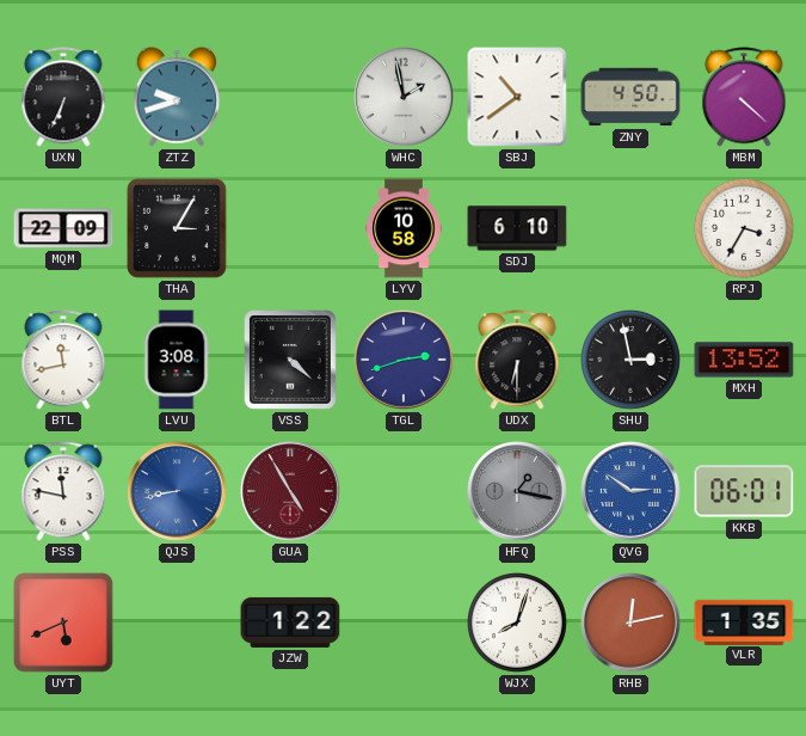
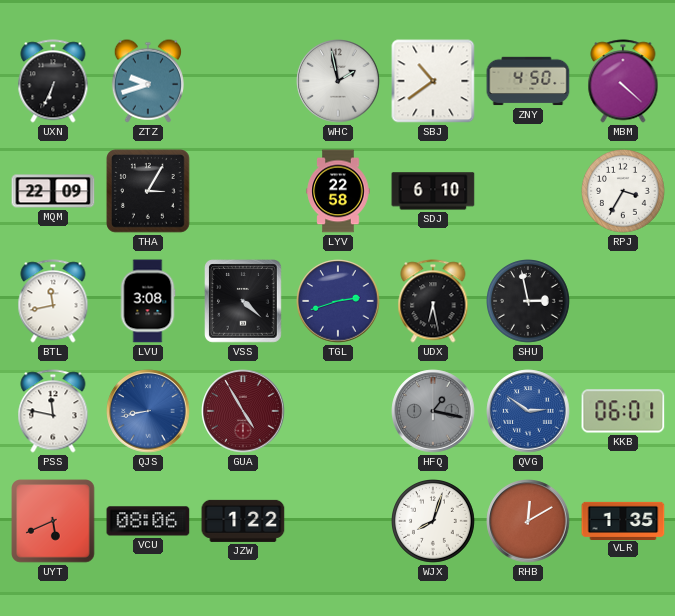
LYV: 10:58 -> 22:58 (338, 191)
UDX: 6:30 -> 6:28 (433, 301)
MXH: 13:52 -> none (744, 360)
VCU: none -> 08:06 (148, 521)
RHB: 12:13 -> 12:10 (528, 521)
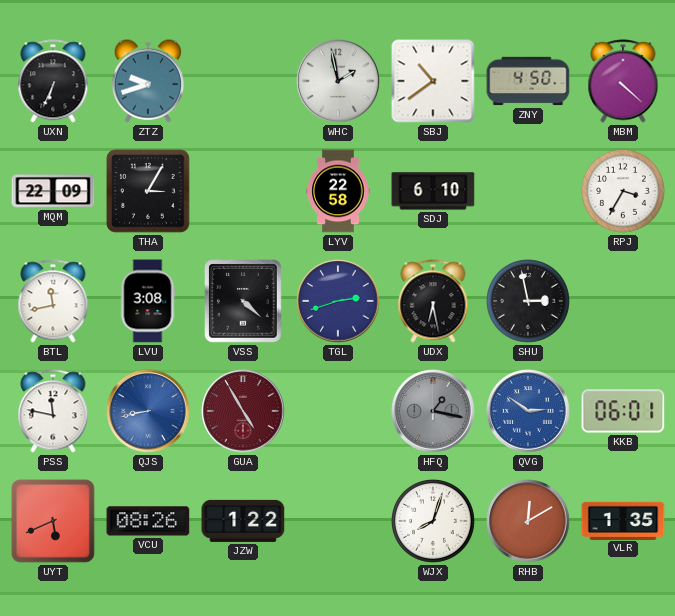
VCU: 08:06 -> 08:26 (148, 521)
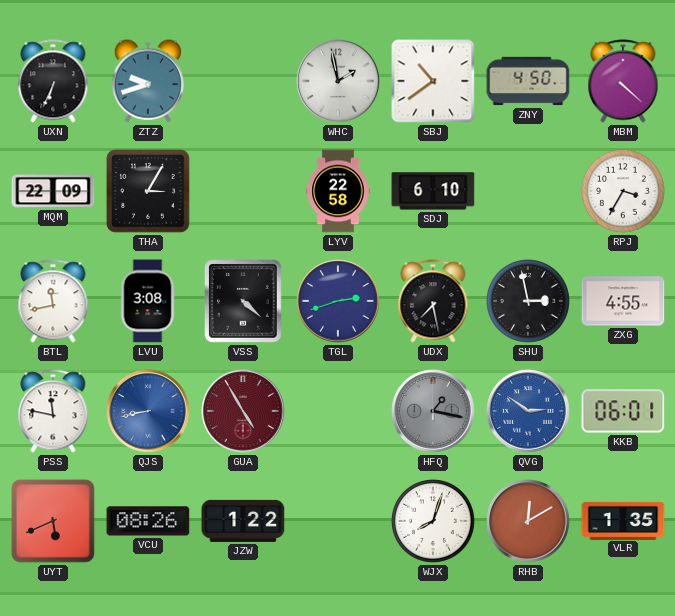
UDX: 6:28 -> 7:28 (433, 301)
ZXG: none -> 4:55 (623, 301)
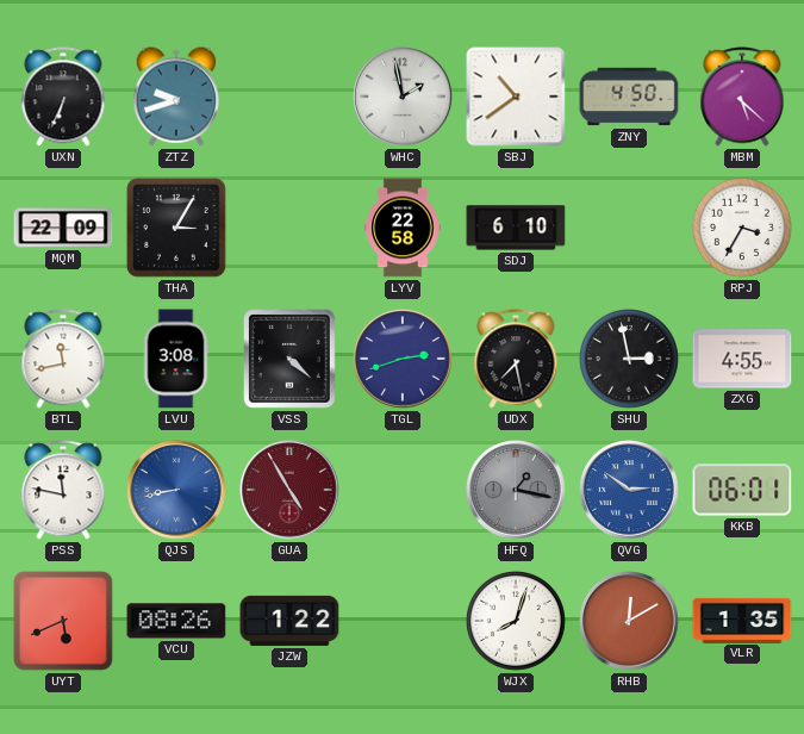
MBM: 4:22 -> 5:22 (742, 97)
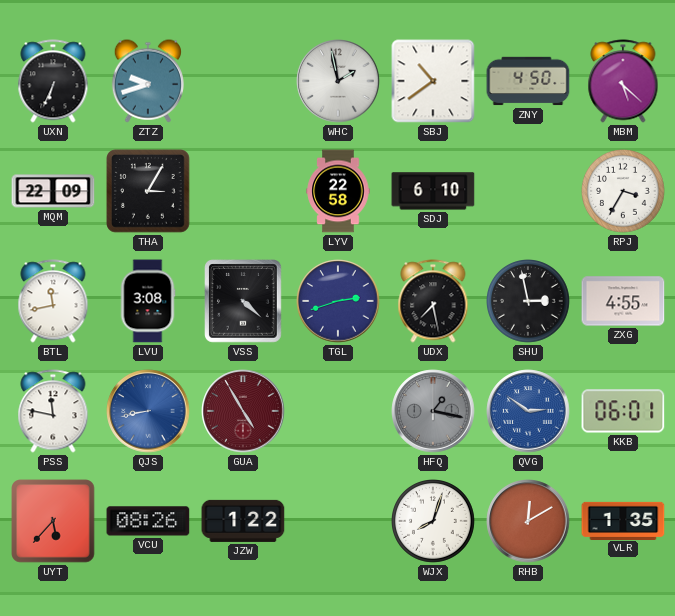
UYT: 5:41 -> 5:37 (53, 521)
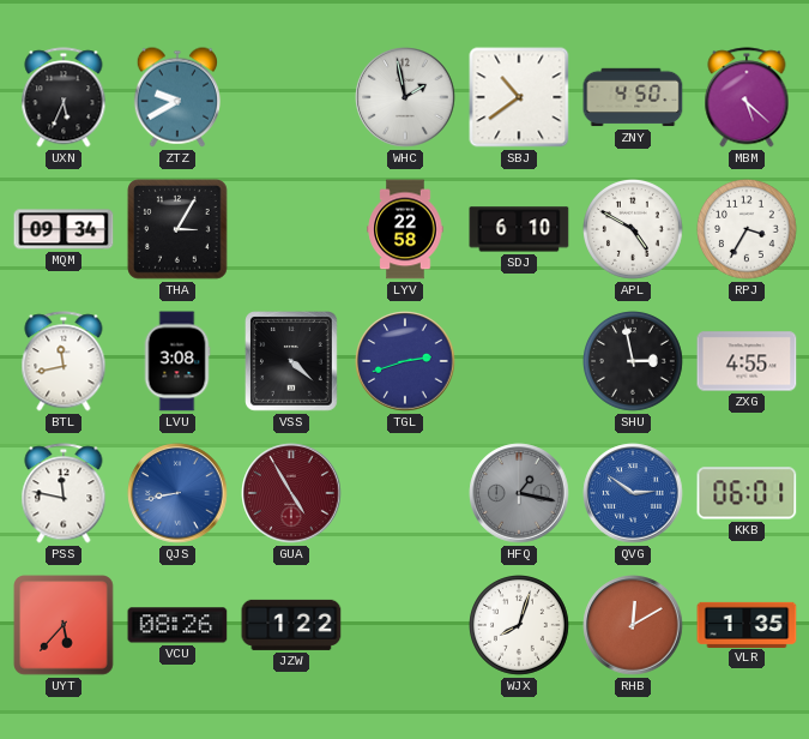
UXN: 6:34 -> 5:34 (64, 97)
ZTZ: 9:42 -> 9:40 (177, 97)
MQM: 22:09 -> 09:34 (64, 229)
APL: none -> 4:50 (634, 230)
UDX: 7:28 -> none (433, 301)
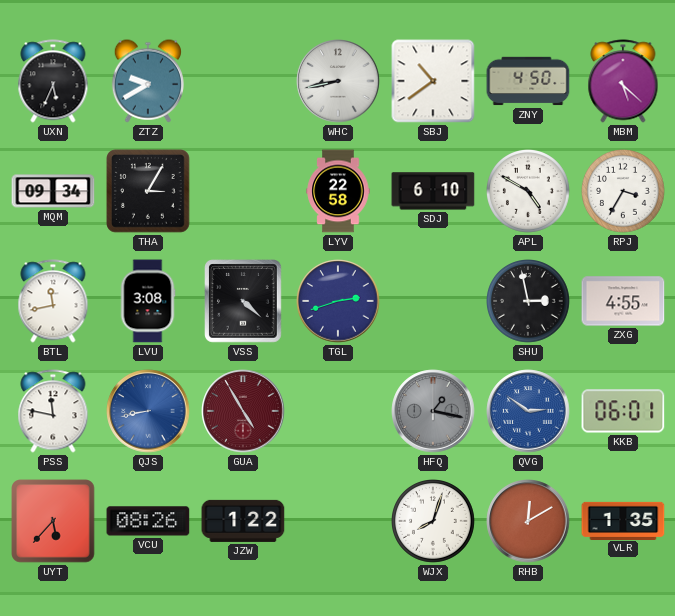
WHC: 1:58 -> 8:43 (338, 81)
